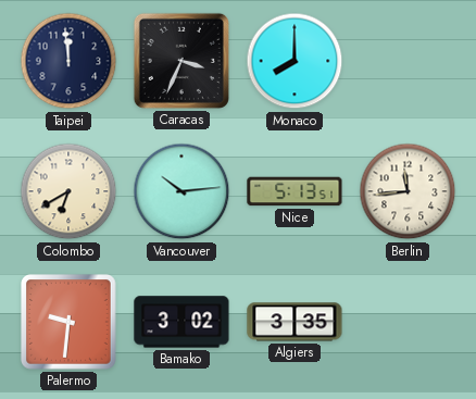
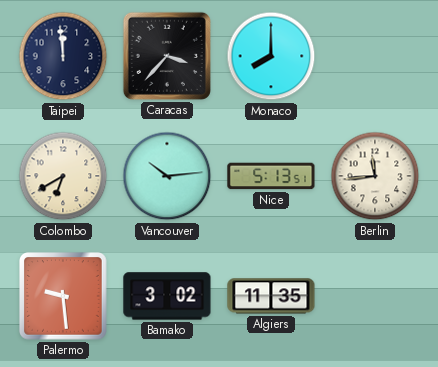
Caracas: 3:34 -> 3:37 (167, 56)
Palermo: 9:31 -> 9:29 (64, 297)
Algiers: 3:35 -> 11:35 (271, 296)
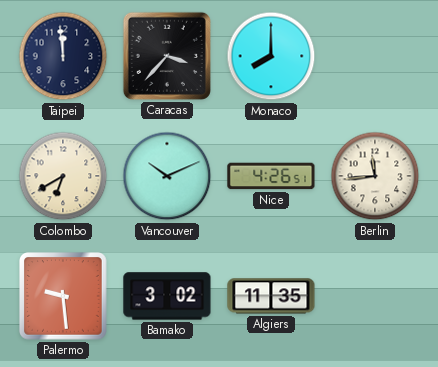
Vancouver: 10:14 -> 10:11 (167, 176)
Nice: 5:13 -> 4:26 (271, 176)
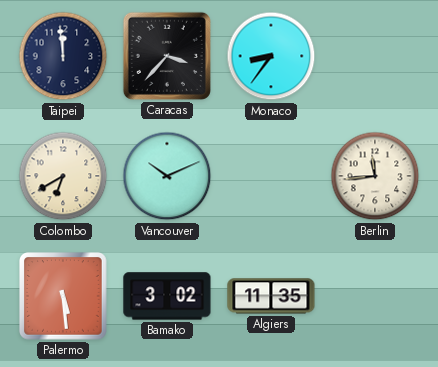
Monaco: 8:00 -> 8:36 (271, 56)
Nice: 4:26 -> none (271, 176)
Palermo: 9:29 -> 5:29 (64, 297)
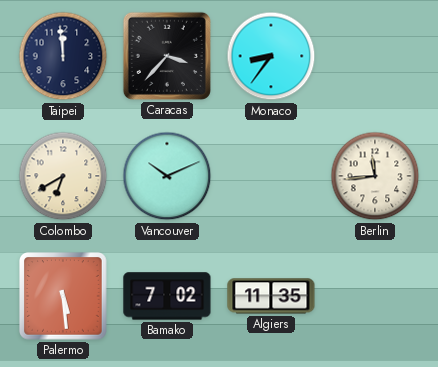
Bamako: 3:02 -> 7:02 (167, 296)
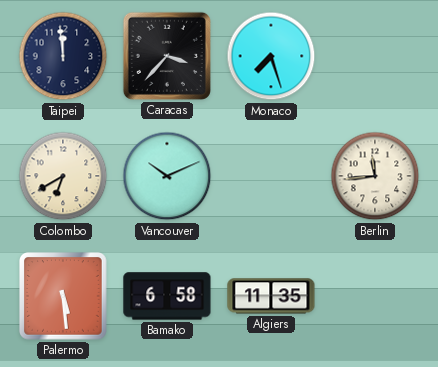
Monaco: 8:36 -> 7:27 (271, 56)
Bamako: 7:02 -> 6:58 (167, 296)
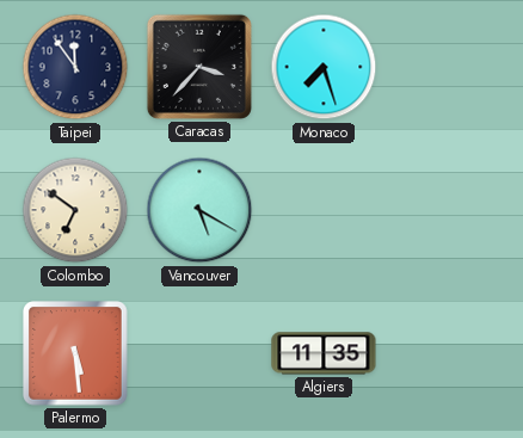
Taipei: 11:59 -> 11:54 (75, 67)
Colombo: 6:40 -> 6:51 (75, 210)
Vancouver: 10:11 -> 5:20 (199, 210)
Berlin: 11:44 -> none (375, 176)
Bamako: 6:58 -> none (167, 296)
